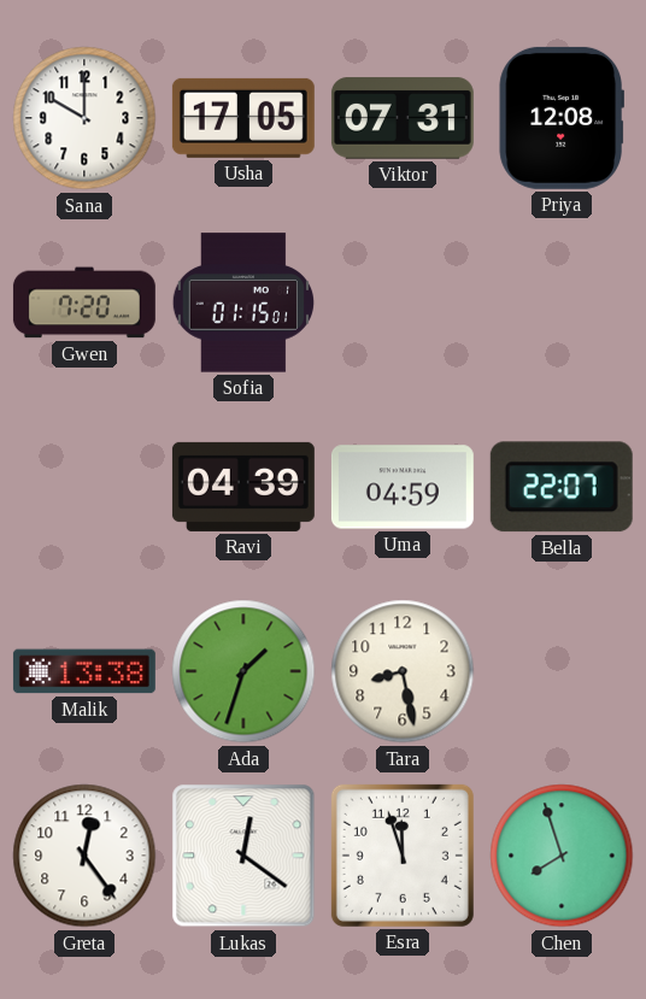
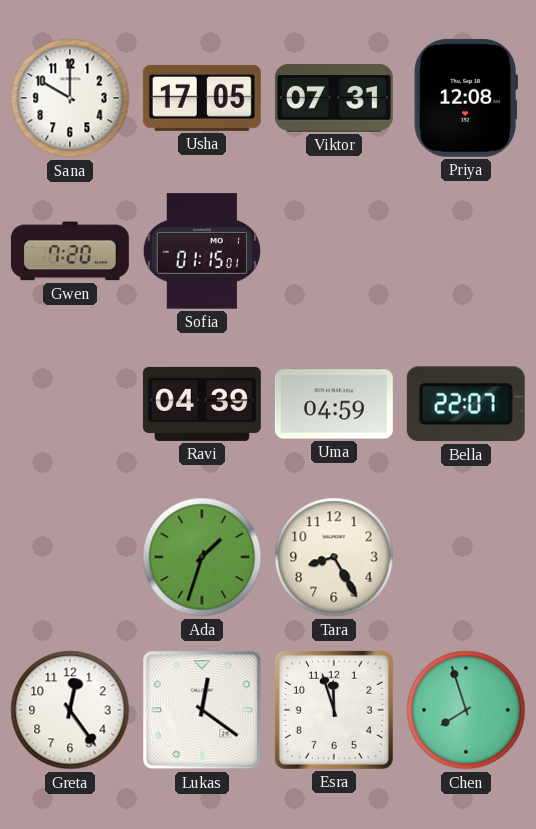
Malik: 13:38 -> none (84, 671)
Tara: 8:28 -> 8:25 (334, 557)
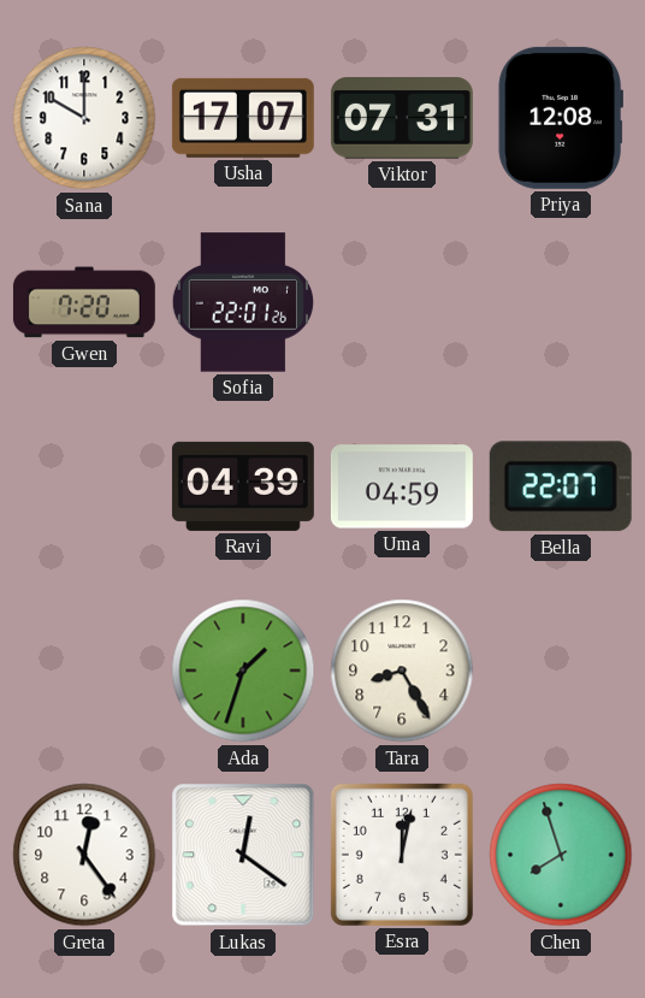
Usha: 17:05 -> 17:07 (243, 118)
Sofia: 01:15 -> 22:01 (242, 302)
Esra: 11:57 -> 12:02 (402, 855)
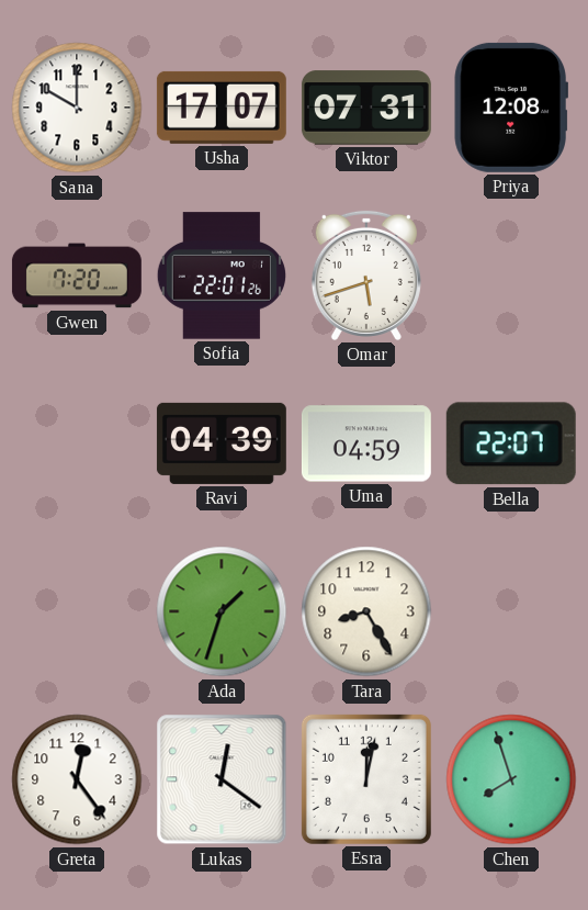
Omar: none -> 5:42 (366, 276)
